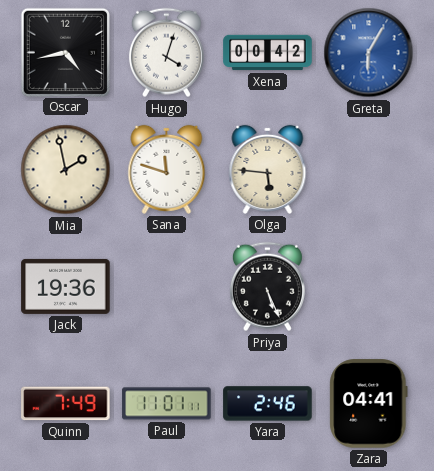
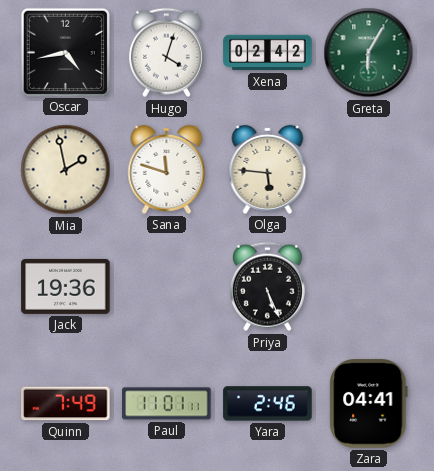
Xena: 00:42 -> 02:42 (268, 53)
Greta dial: blue -> green (369, 53)
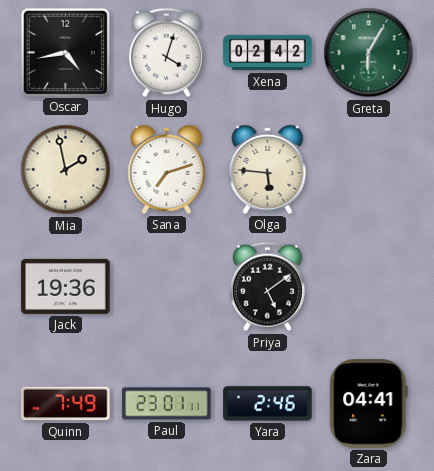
Sana: 11:48 -> 7:12 (167, 169)
Priya: 5:26 -> 5:09 (267, 287)
Paul: 11:01 -> 23:01 (167, 404)
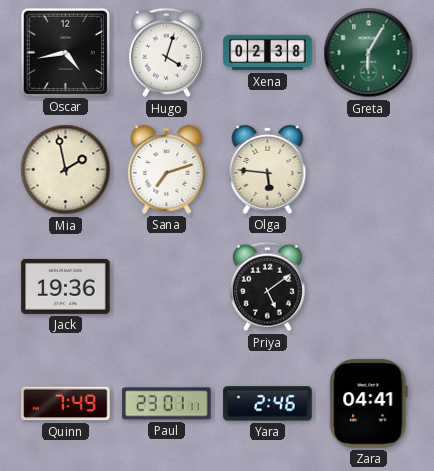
Xena: 02:42 -> 02:38 (268, 53)
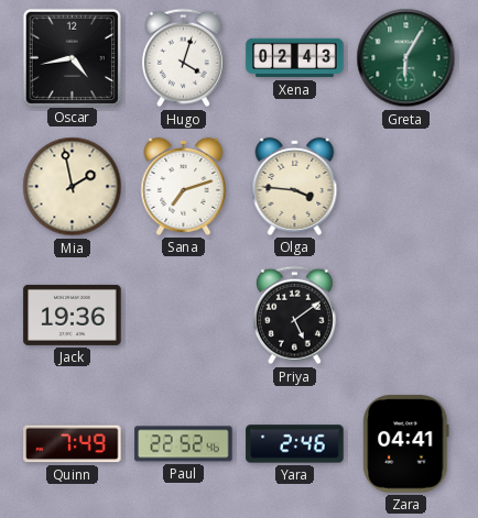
Xena: 02:38 -> 02:43 (295, 58)
Olga: 5:46 -> 3:46 (295, 186)
Paul: 23:01 -> 22:52 (184, 444)
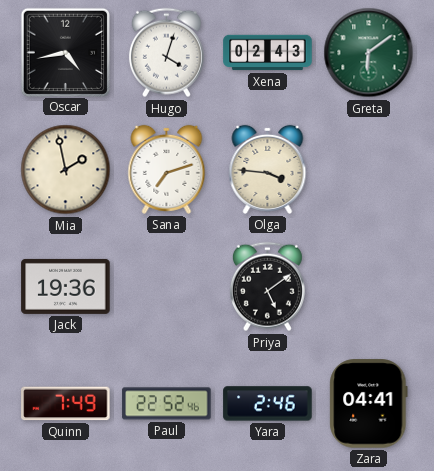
Greta: 6:05 -> 6:09 (369, 53)
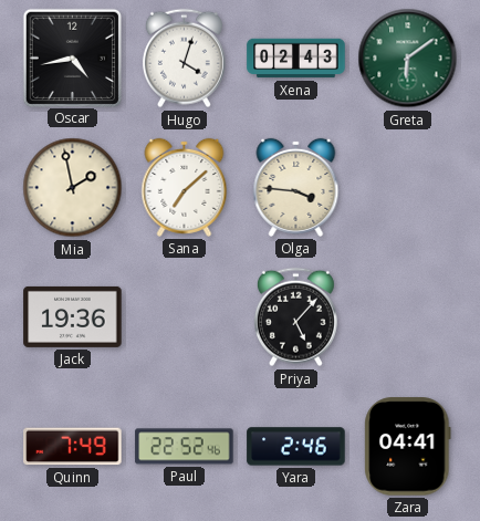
Sana: 7:12 -> 7:08 (185, 187)
Priya: 5:09 -> 5:07 (295, 317)
